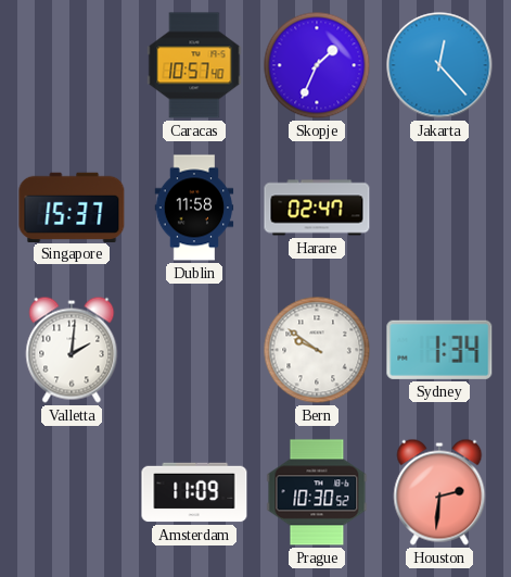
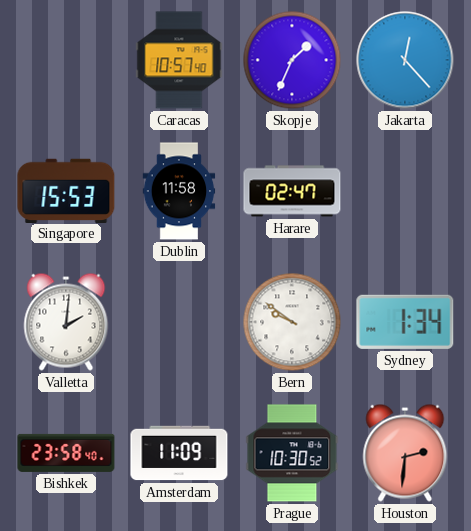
Singapore: 15:37 -> 15:53 (66, 190)
Bishkek: none -> 23:58 (66, 453)
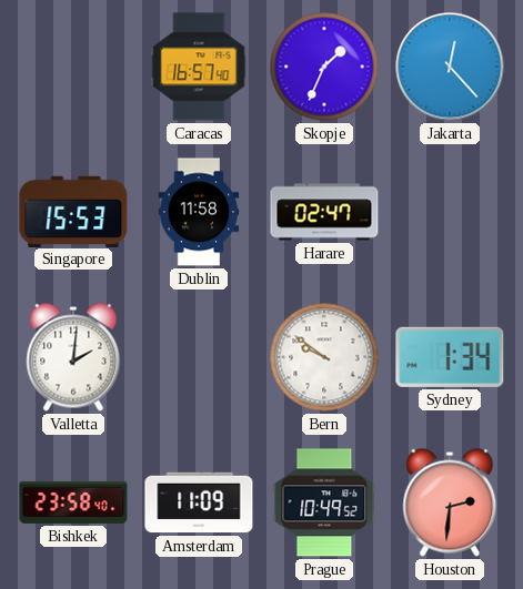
Caracas: 10:57 -> 16:57 (199, 67)
Prague: 10:30 -> 10:49 (324, 502)
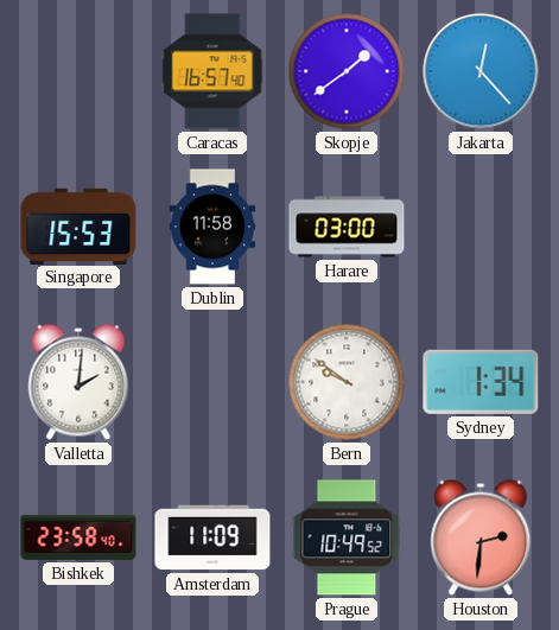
Skopje: 1:34 -> 1:39 (347, 71)
Harare: 02:47 -> 03:00 (347, 227)
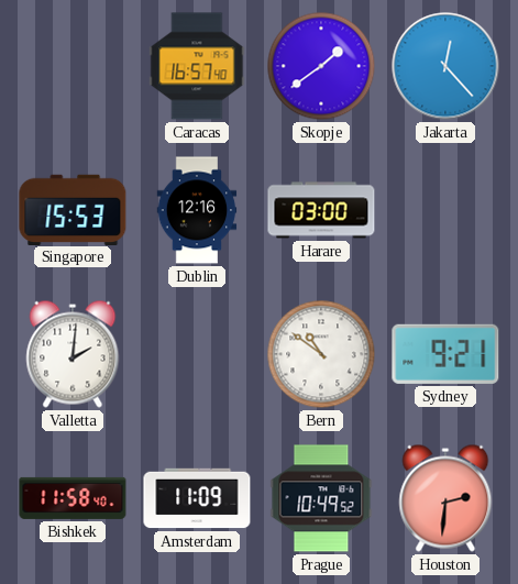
Dublin: 11:58 -> 12:16 (197, 210)
Bern: 9:51 -> 10:51 (321, 354)
Sydney: 1:34 -> 9:21 (445, 354)
Bishkek: 23:58 -> 11:58 (73, 498)
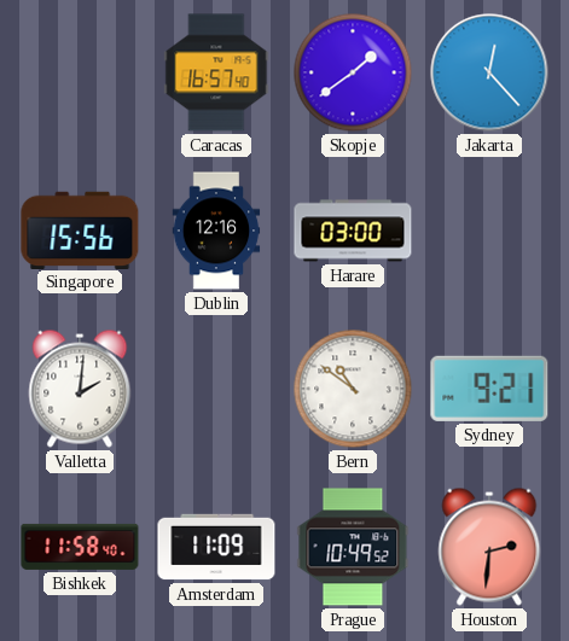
Singapore: 15:53 -> 15:56 (80, 229)
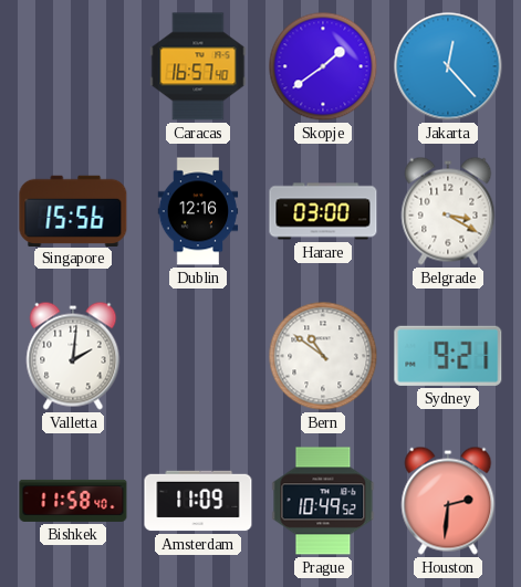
Belgrade: none -> 3:20 (448, 211)
